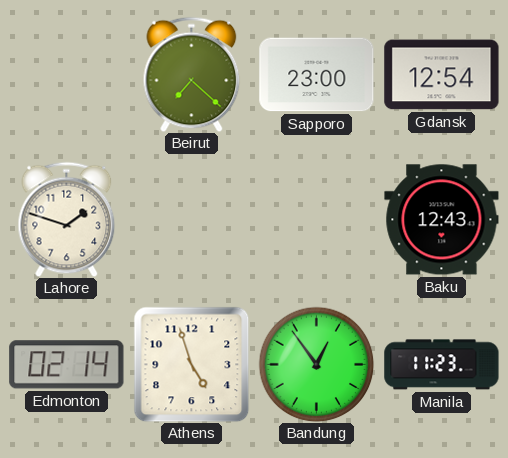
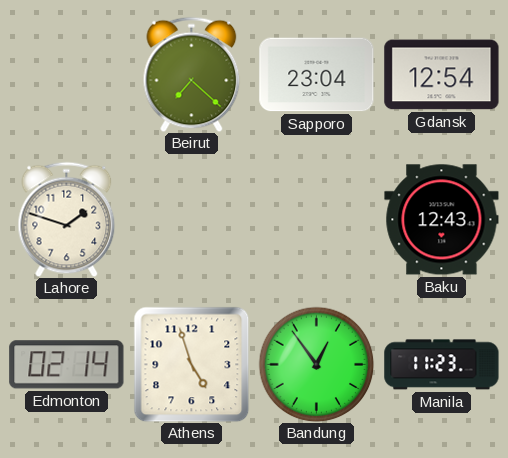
Sapporo: 23:00 -> 23:04 (317, 75)
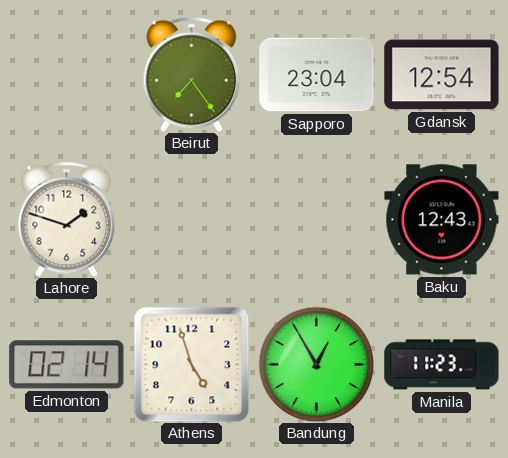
Beirut: 7:22 -> 7:24 (192, 74)
Bandung: 12:54 -> 12:55 (316, 364)
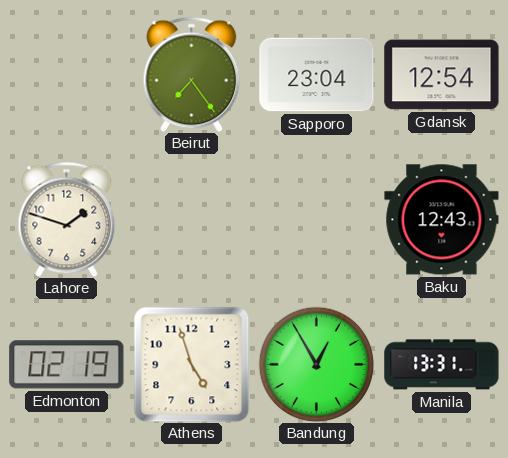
Edmonton: 02:14 -> 02:19 (67, 365)
Manila: 11:23 -> 13:31 (442, 365)
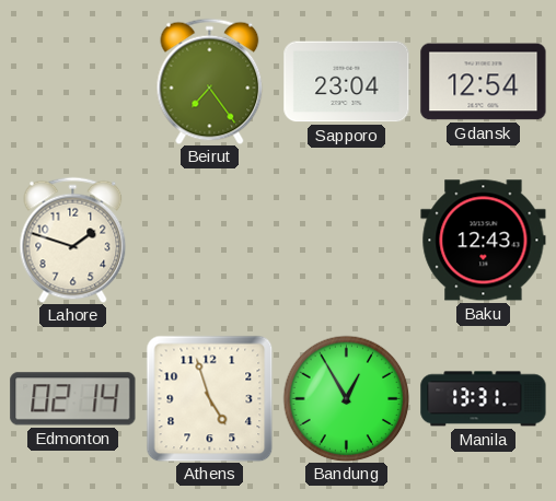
Edmonton: 02:19 -> 02:14 (73, 399)
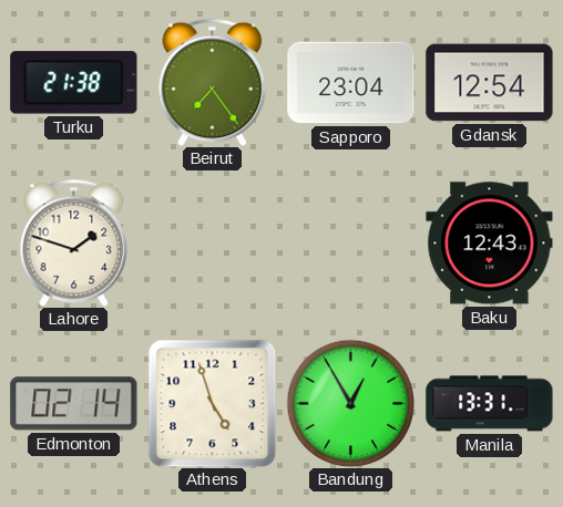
Turku: none -> 21:38 (74, 83)
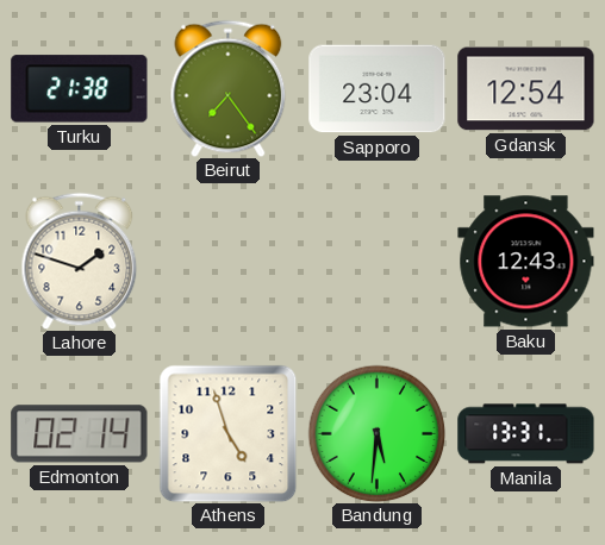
Bandung: 12:55 -> 5:31 (376, 433)
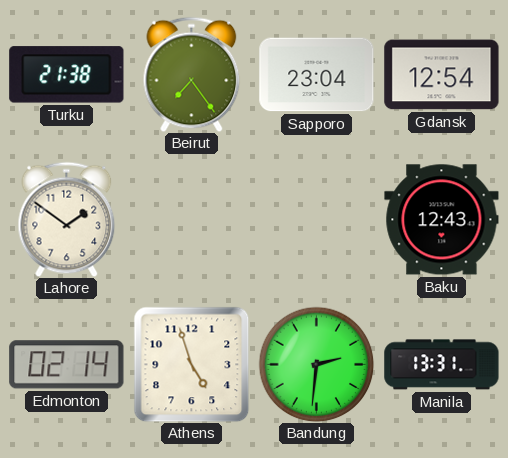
Lahore: 1:48 -> 1:51 (67, 219)
Bandung: 5:31 -> 2:31 (316, 364)
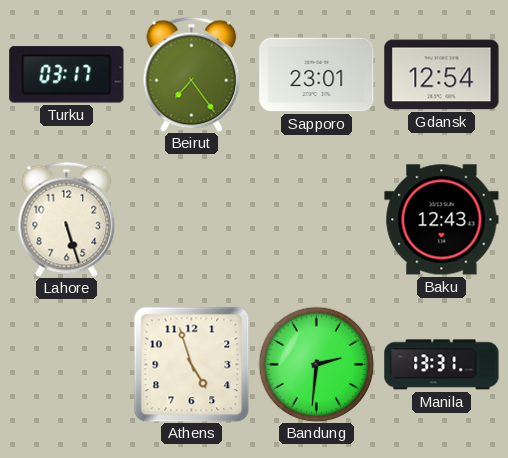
Turku: 21:38 -> 03:17 (67, 75)
Sapporo: 23:04 -> 23:01 (317, 75)
Lahore: 1:51 -> 5:27 (67, 219)
Edmonton: 02:14 -> none (67, 365)
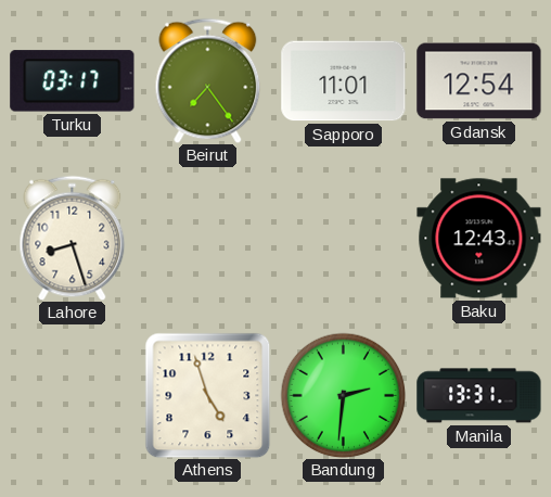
Sapporo: 23:01 -> 11:01 (344, 81)
Lahore: 5:27 -> 8:27 (73, 238)
